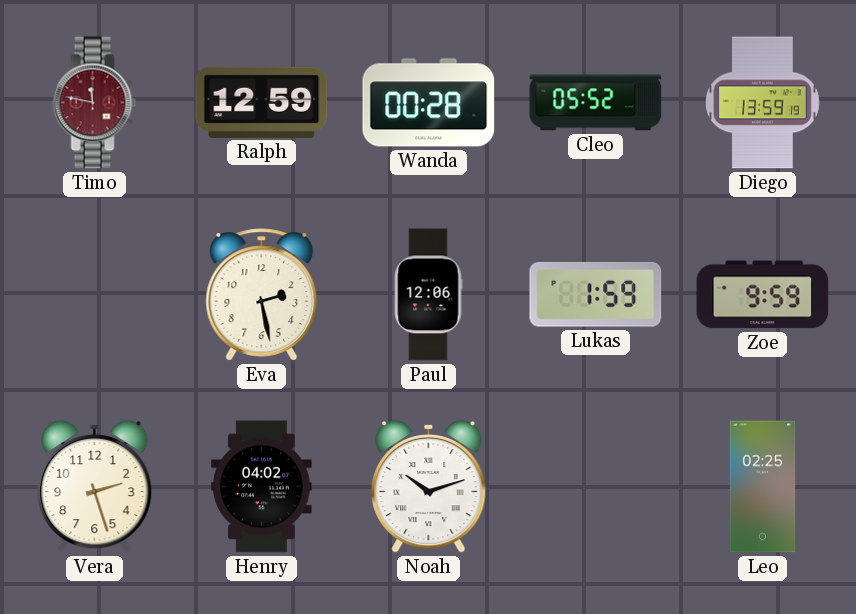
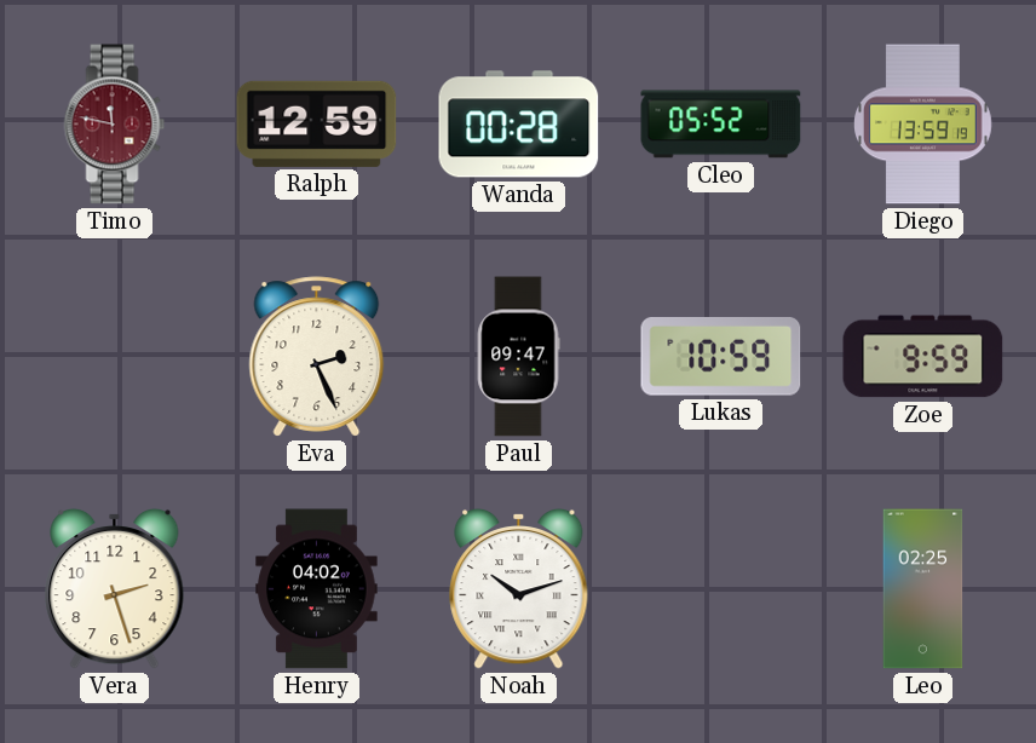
Eva: 2:28 -> 2:26 (317, 357)
Paul: 12:06 -> 09:47 (518, 357)
Lukas: 1:59 -> 10:59 (721, 357)
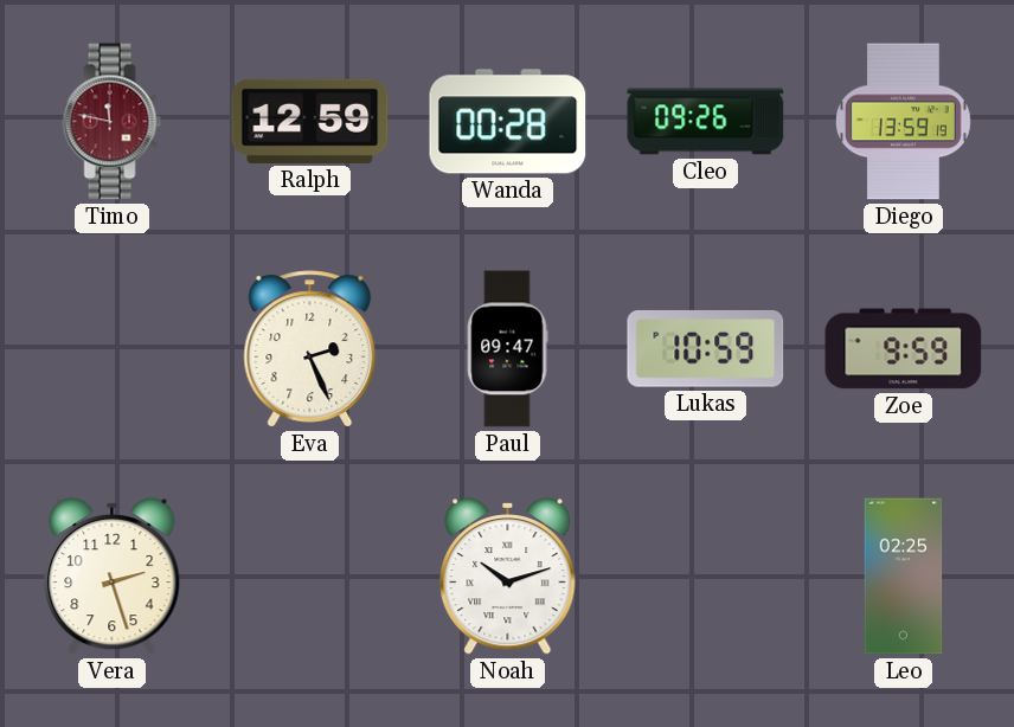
Cleo: 05:52 -> 09:26 (706, 122)
Henry: 04:02 -> none (317, 589)
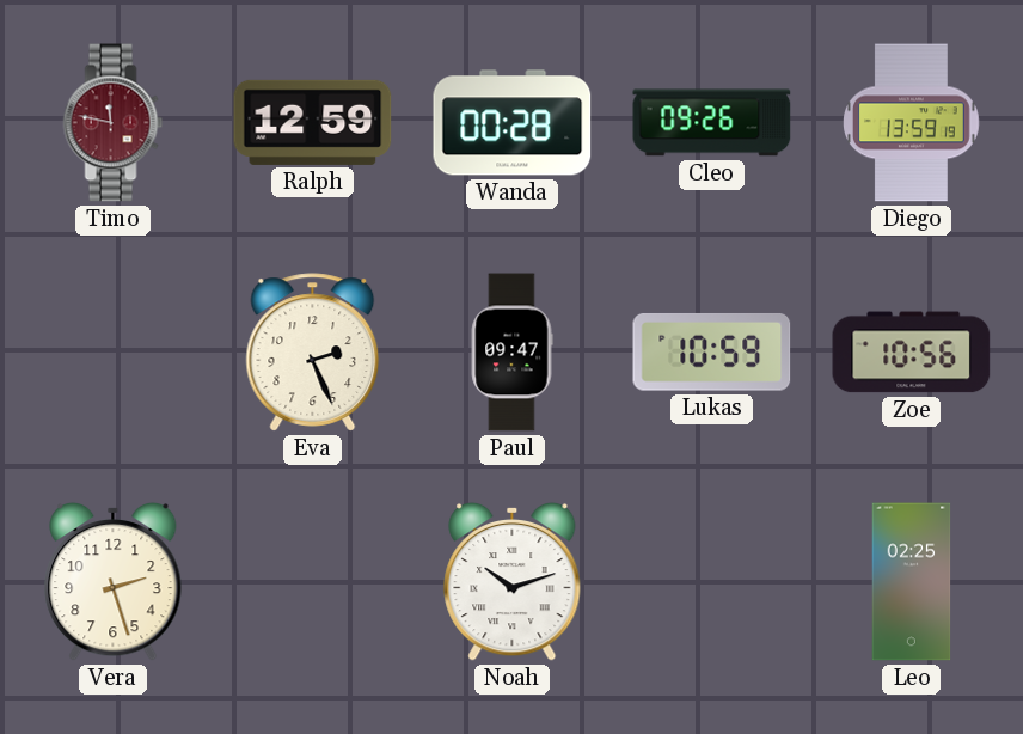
Zoe: 9:59 -> 10:56 (912, 353)
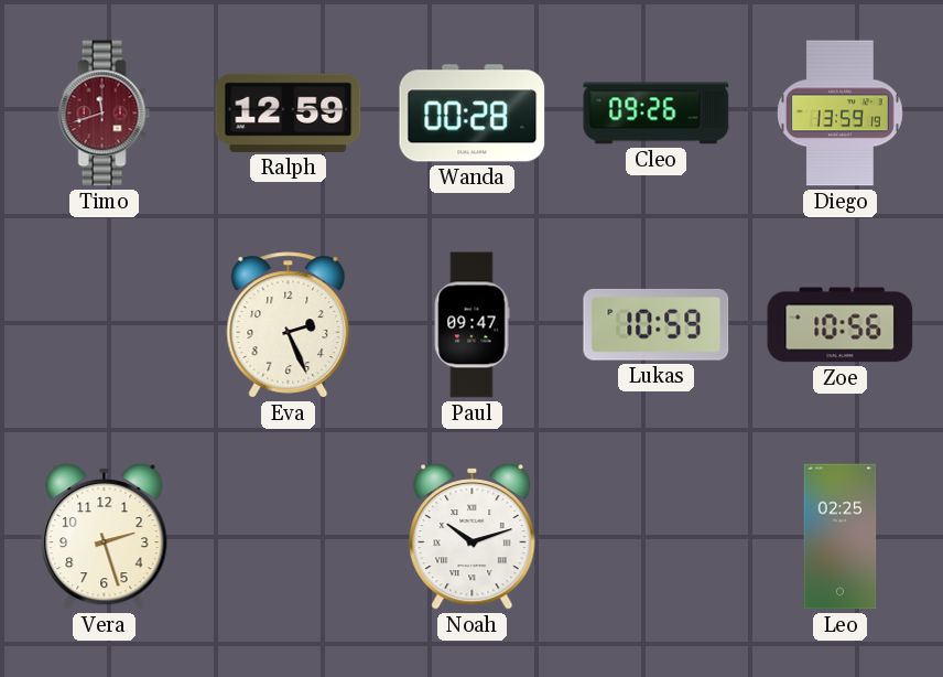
Timo: 11:47 -> 11:42 (105, 114)
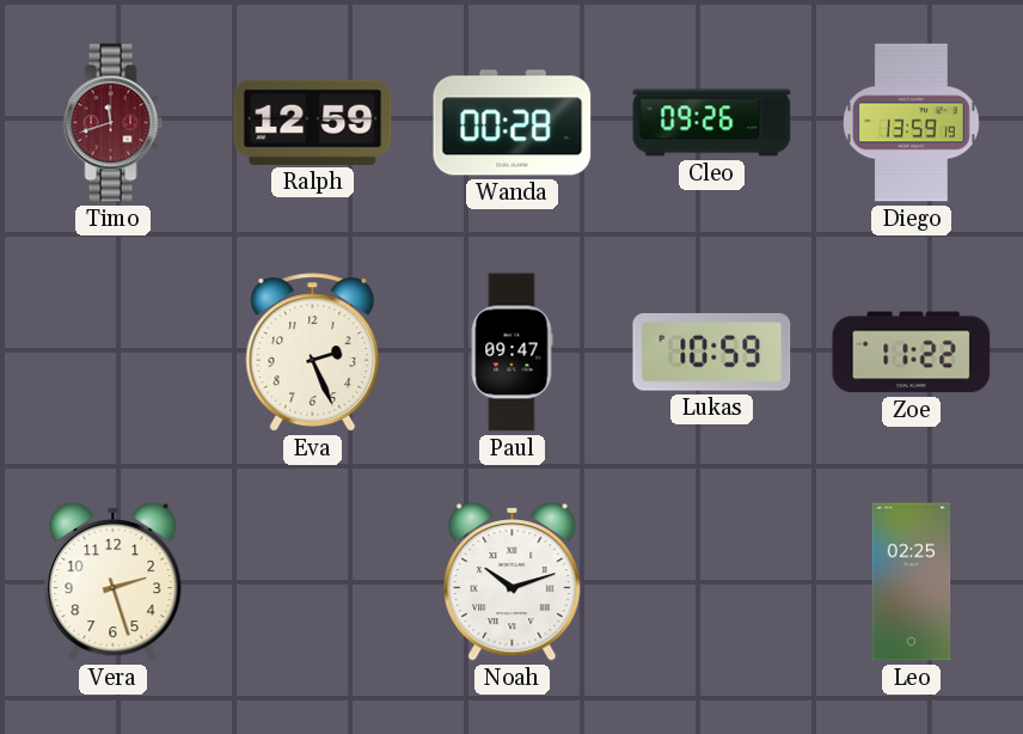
Zoe: 10:56 -> 11:22 (912, 353)
